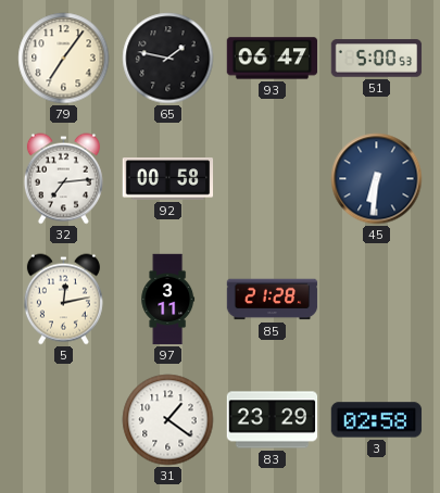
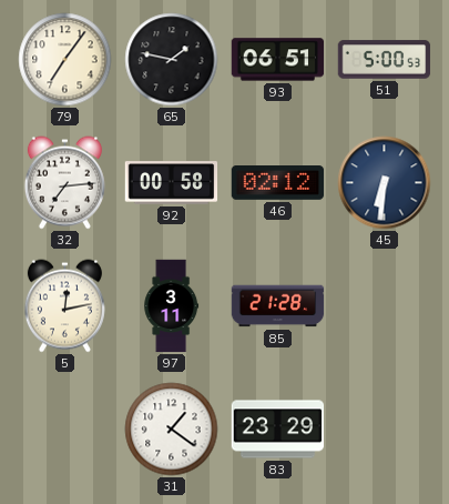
93: 06:47 -> 06:51 (278, 60)
46: none -> 02:12 (278, 183)
3: 02:58 -> none (377, 420)
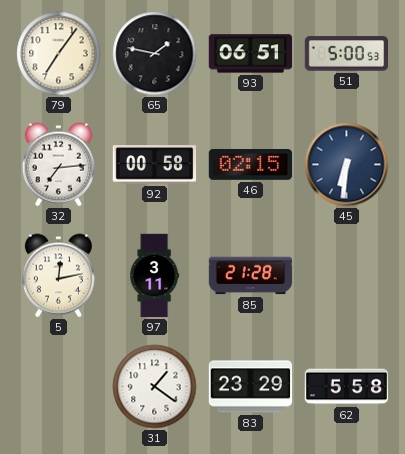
46: 02:12 -> 02:15 (251, 165)
62: none -> 5:58 (347, 387)
